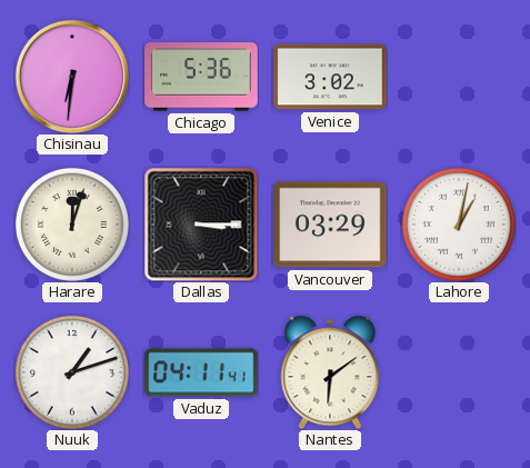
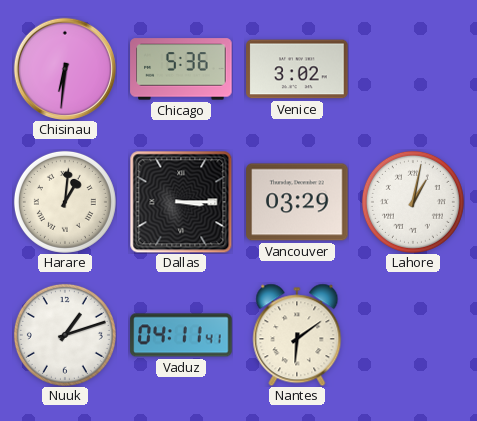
Harare: 12:03 -> 1:01 (65, 202)
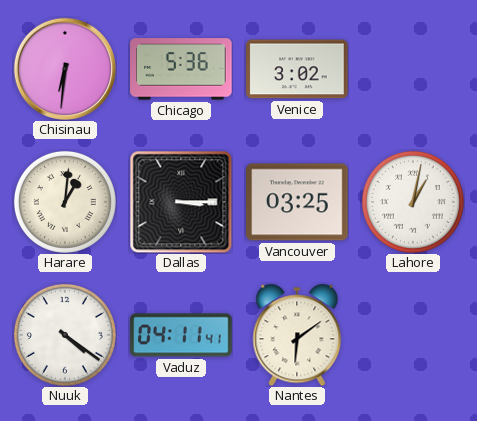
Vancouver: 03:29 -> 03:25 (297, 202)
Nuuk: 1:12 -> 4:21 (65, 335)
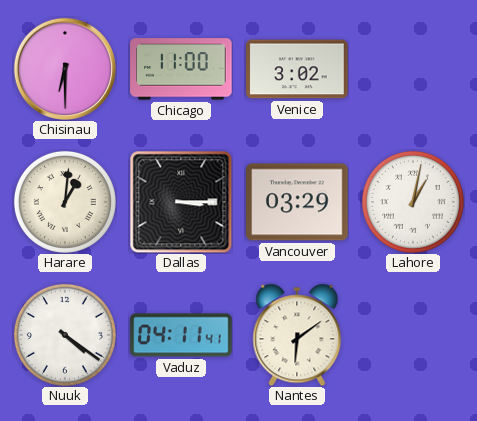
Chisinau: 6:31 -> 6:30 (64, 68)
Chicago: 5:36 -> 11:00 (181, 69)
Vancouver: 03:25 -> 03:29 (297, 202)
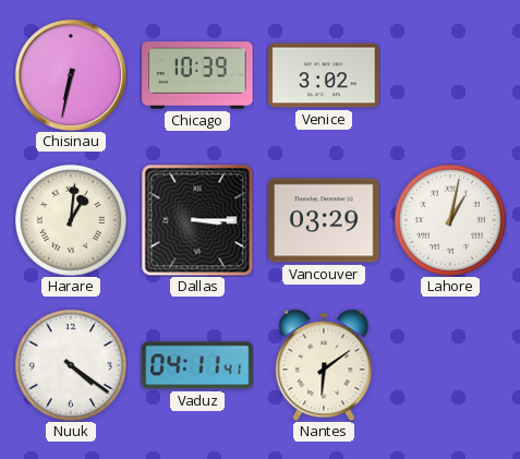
Chisinau: 6:30 -> 6:32 (70, 74)
Chicago: 11:00 -> 10:39 (197, 75)
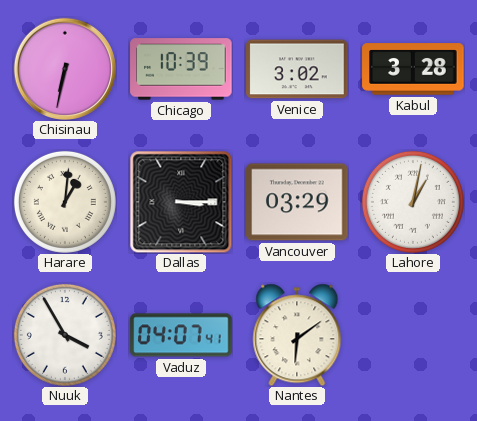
Kabul: none -> 3:28 (413, 69)
Nuuk: 4:21 -> 3:55 (65, 335)
Vaduz: 04:11 -> 04:07 (181, 335)
